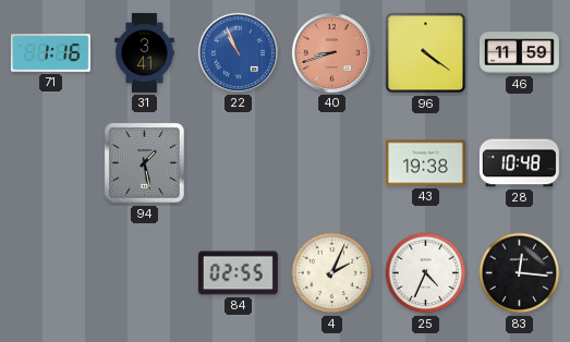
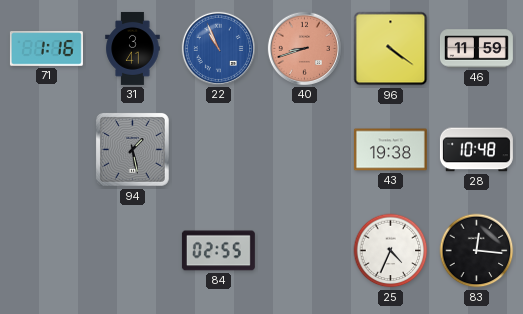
4: 2:04 -> none (332, 273)
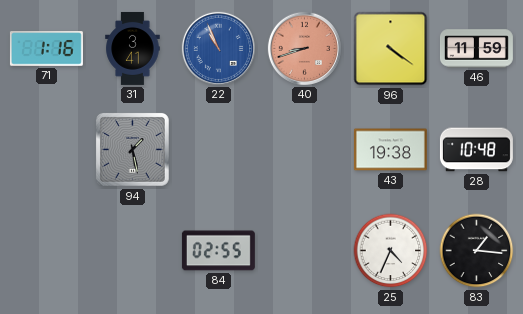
83: 12:16 -> 1:16 (477, 251)
